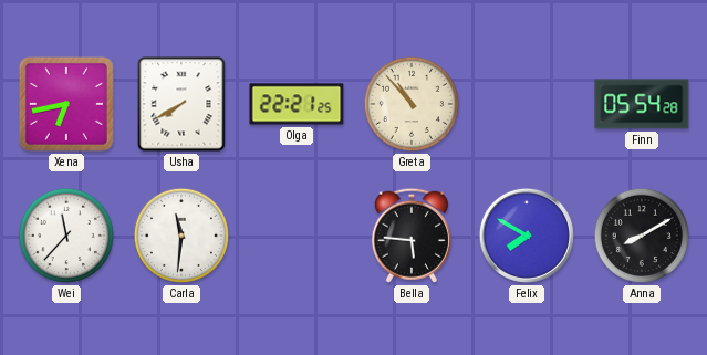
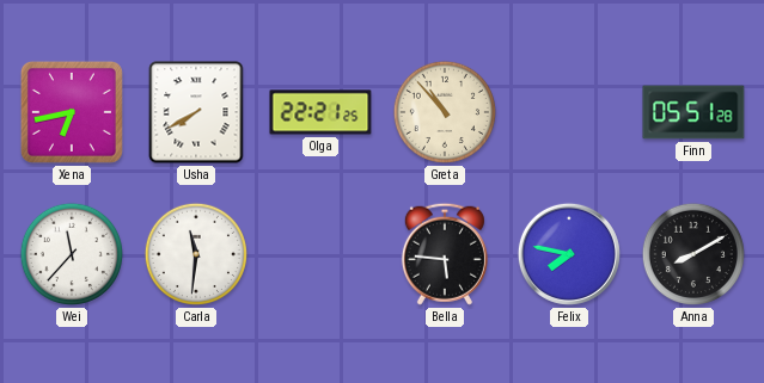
Finn: 05:54 -> 05:51 (693, 112)
Felix: 7:50 -> 7:47 (569, 254)
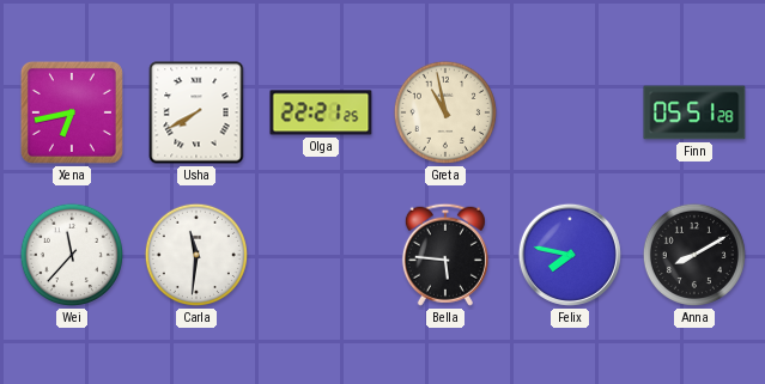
Greta: 10:53 -> 10:58 (445, 112)
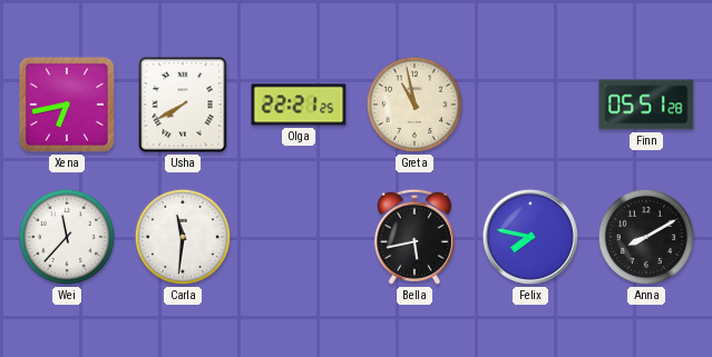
Bella: 5:46 -> 5:43 (414, 237)
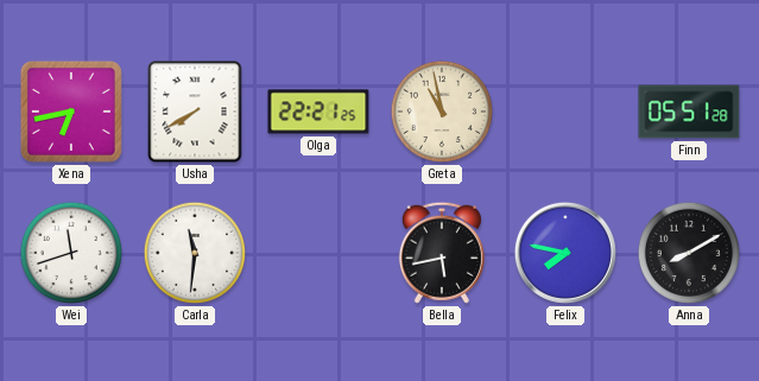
Wei: 11:37 -> 11:42 (71, 253)
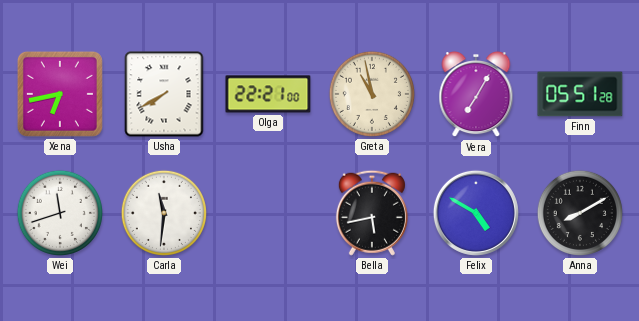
Olga: 22:21:25 -> 22:21:00 (268, 94)
Vera: none -> 7:05 (476, 95)
Felix: 7:47 -> 4:50 (476, 213)
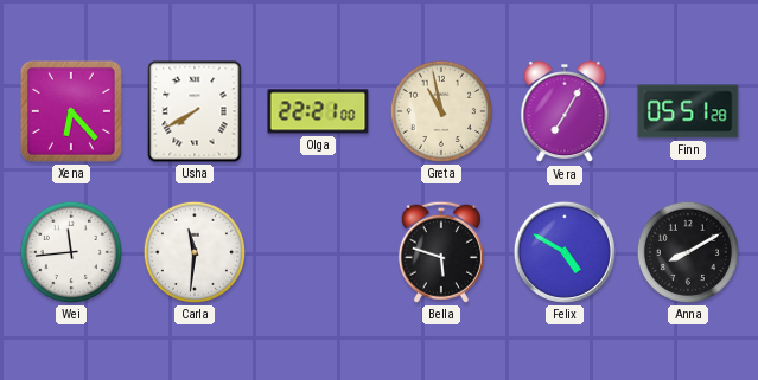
Xena: 6:43 -> 6:23 (71, 111)
Wei: 11:42 -> 11:44 (71, 252)
Bella: 5:43 -> 5:48 (441, 252)
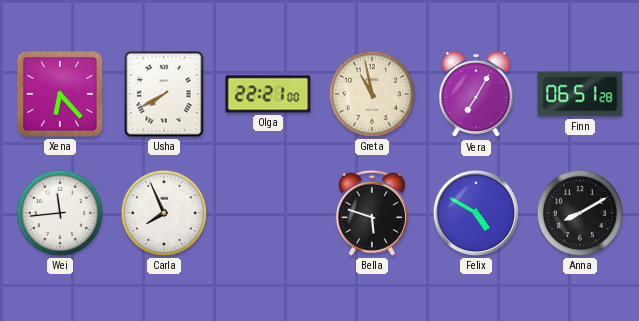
Finn: 05:51 -> 06:51 (580, 94)
Carla: 11:31 -> 7:56 (164, 213)
